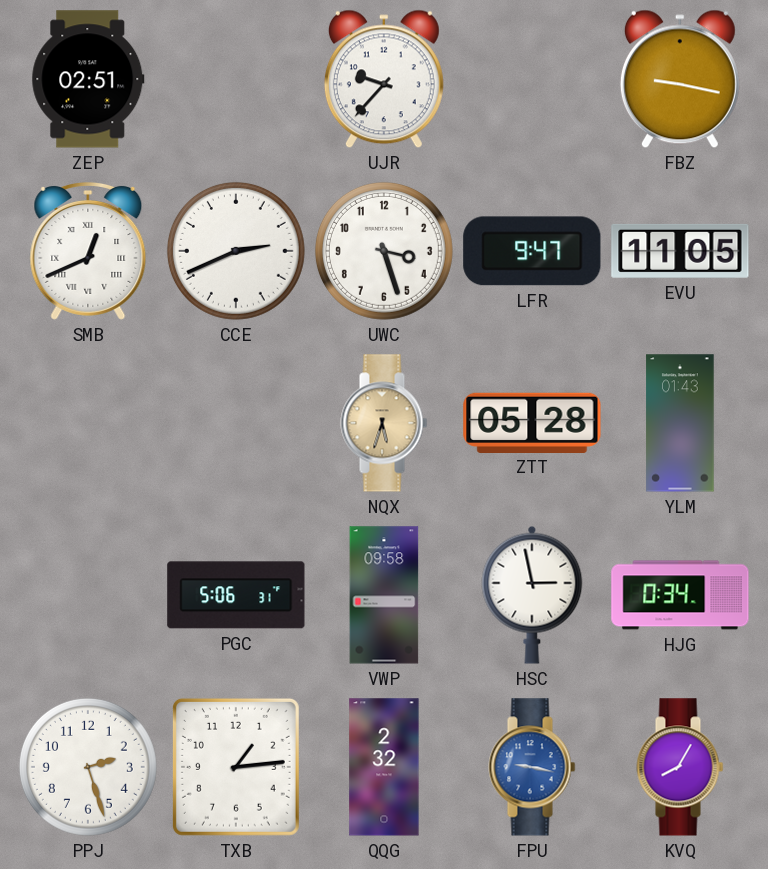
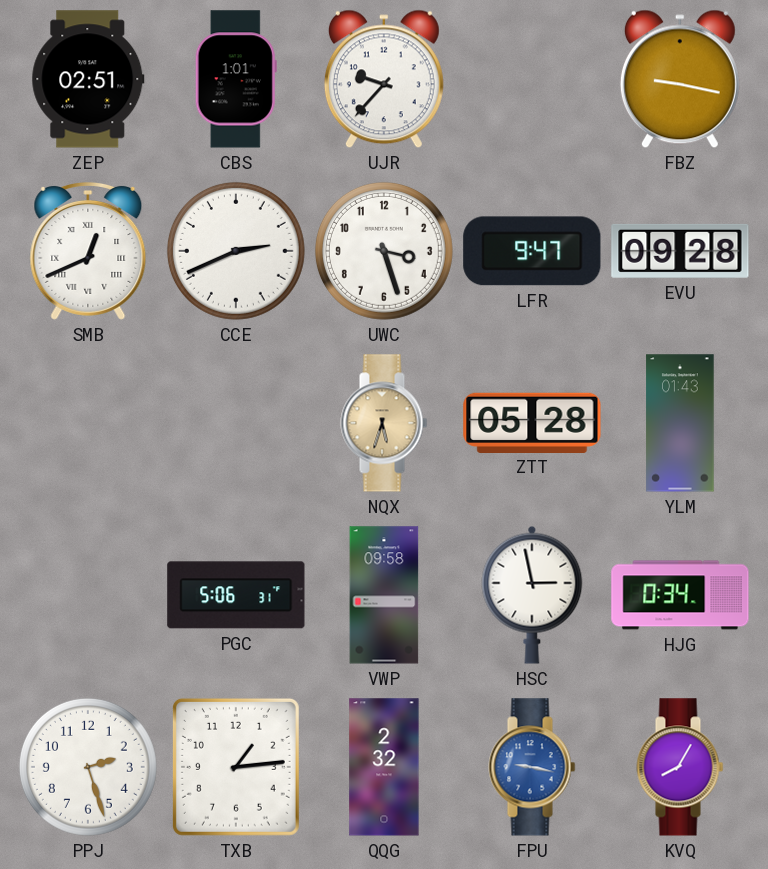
CBS: none -> 1:01 (236, 79)
EVU: 11:05 -> 09:28 (680, 251)
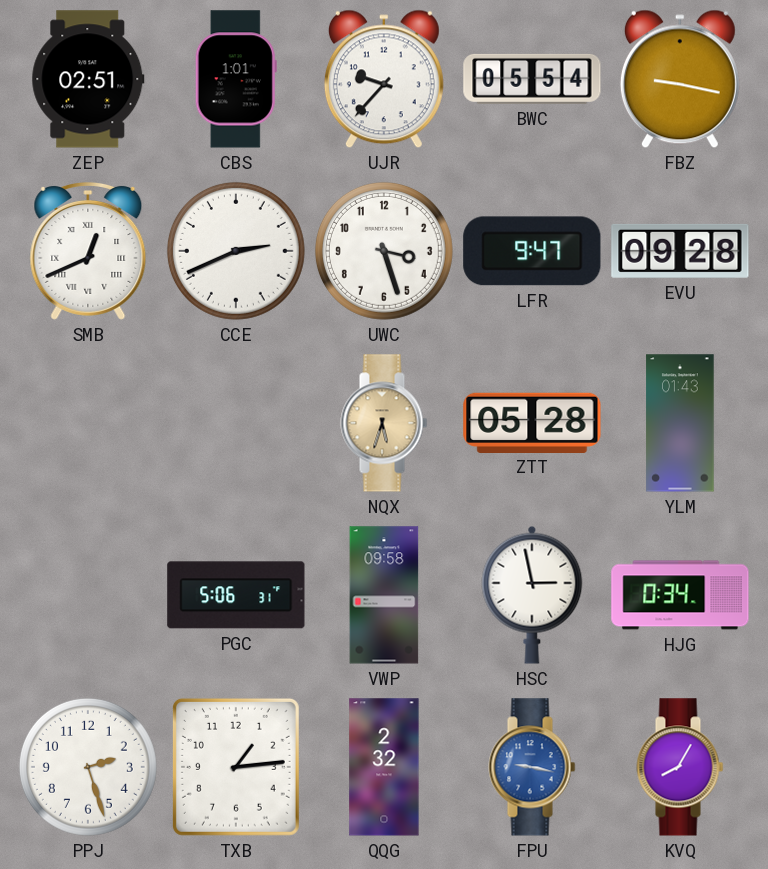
BWC: none -> 05:54 (532, 79)
